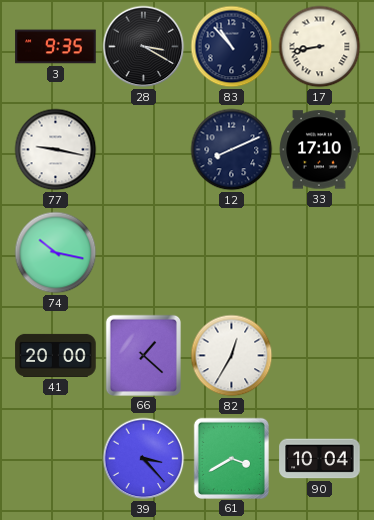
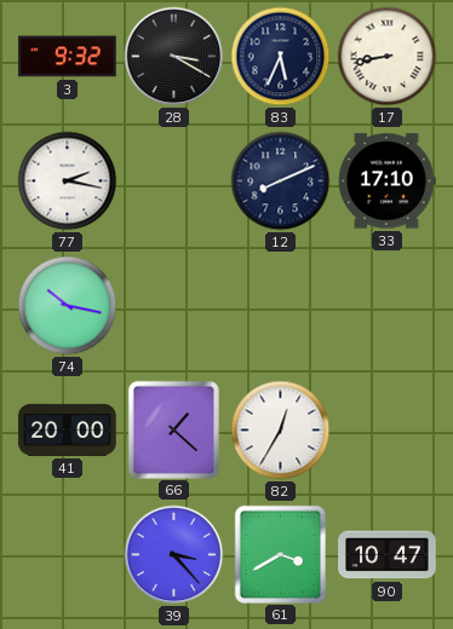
3: 9:35 -> 9:32 (68, 57)
83: 10:53 -> 5:34 (281, 57)
77: 9:17 -> 2:17 (68, 181)
90: 10:04 -> 10:47 (388, 555)
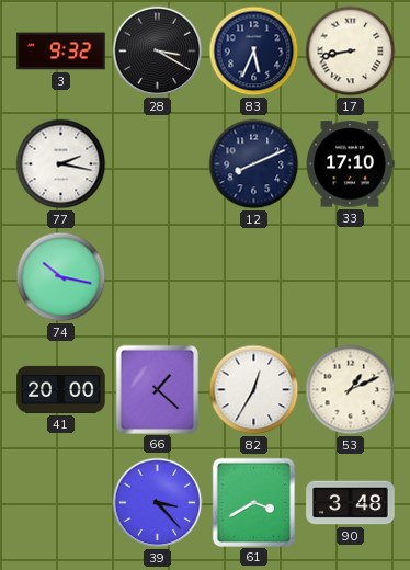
53: none -> 1:11 (351, 390)
90: 10:47 -> 3:48 (351, 503)
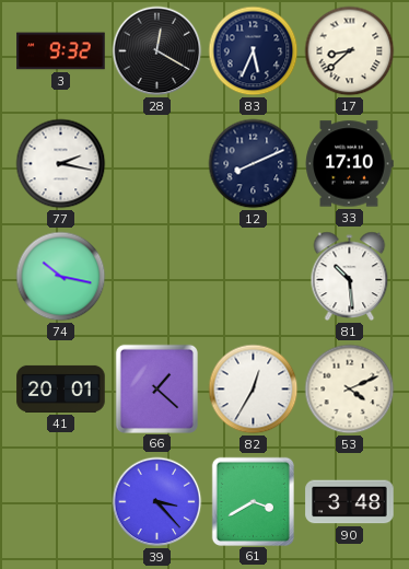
28: 3:20 -> 12:20 (157, 51)
17: 8:43 -> 8:38 (350, 51)
81: none -> 10:29 (350, 277)
41: 20:00 -> 20:01 (61, 388)
53: 1:11 -> 4:11 (350, 390)
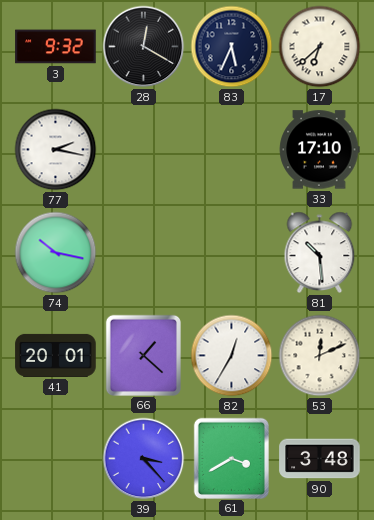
17: 8:38 -> 6:38 (320, 47)
12: 8:11 -> none (254, 164)
53: 4:11 -> 12:11 (320, 356)
